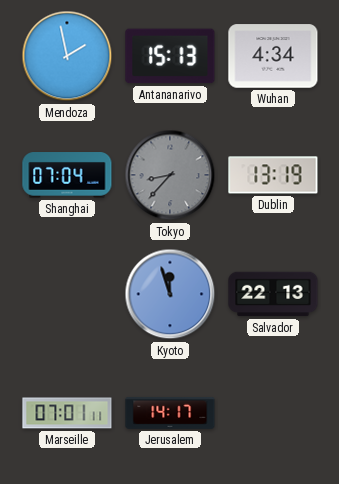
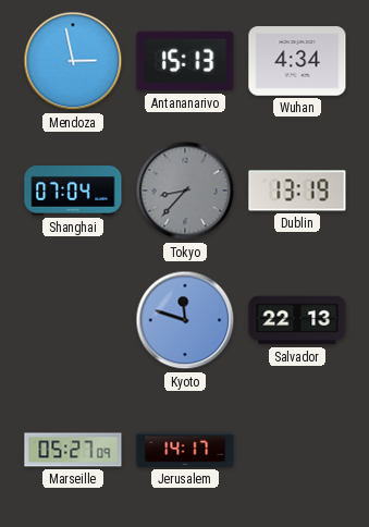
Mendoza: 1:58 -> 2:58 (73, 61)
Kyoto: 11:57 -> 11:48 (185, 320)
Marseille: 07:01 -> 05:27 (73, 450)
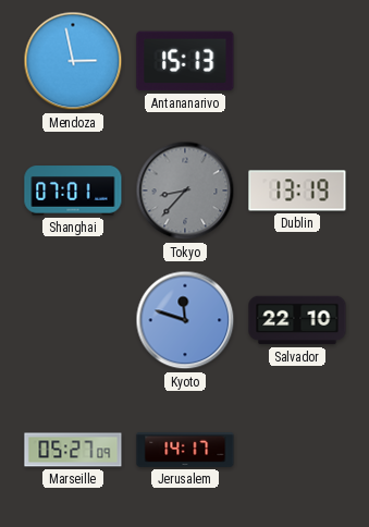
Wuhan: 4:34 -> none (297, 61)
Shanghai: 07:04 -> 07:01 (73, 191)
Salvador: 22:13 -> 22:10 (297, 320)
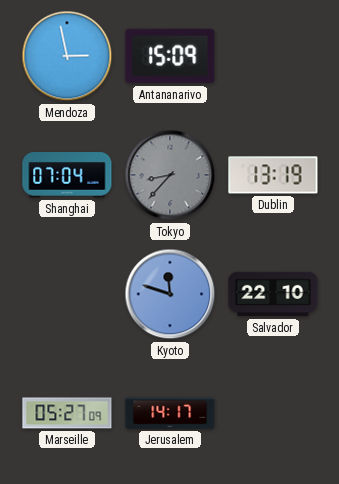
Antananarivo: 15:13 -> 15:09 (170, 56)
Shanghai: 07:01 -> 07:04 (67, 175)
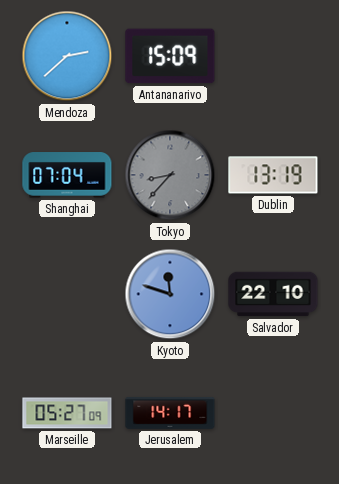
Mendoza: 2:58 -> 2:38 (67, 56)
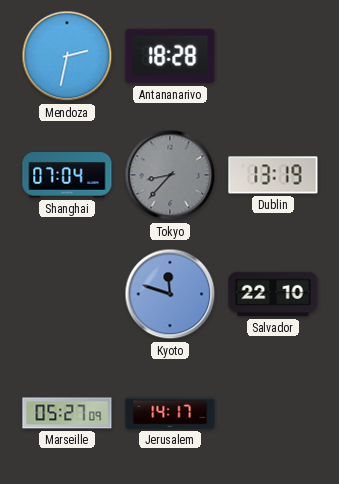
Mendoza: 2:38 -> 2:32 (67, 56)
Antananarivo: 15:09 -> 18:28 (170, 56)
